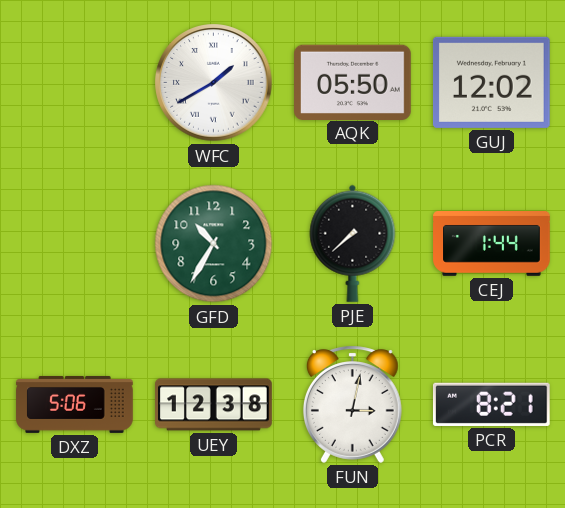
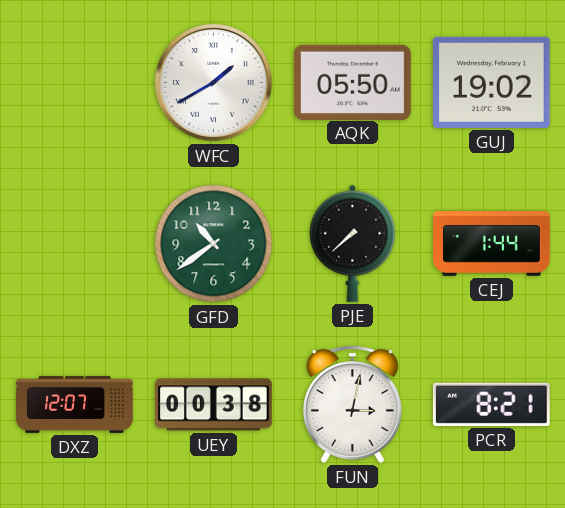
GUJ: 12:02 -> 19:02 (491, 82)
GFD: 10:35 -> 10:39 (214, 244)
DXZ: 5:06 -> 12:07 (75, 404)
UEY: 12:38 -> 00:38 (214, 405)
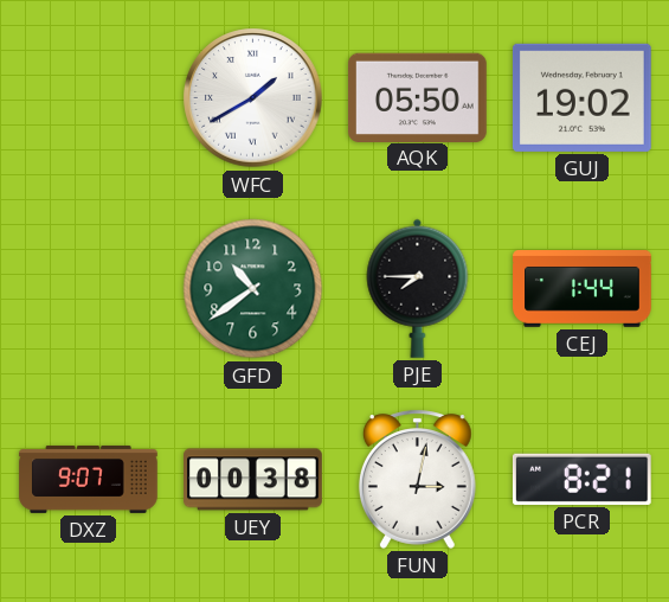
PJE: 7:38 -> 7:45 (418, 288)
DXZ: 12:07 -> 9:07 (89, 479)
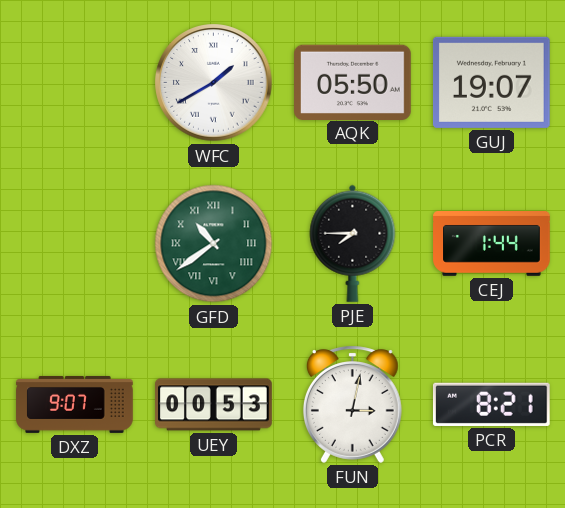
GUJ: 19:02 -> 19:07 (491, 82)
GFD numerals: Arabic -> Roman (214, 244)
UEY: 00:38 -> 00:53 (214, 405)
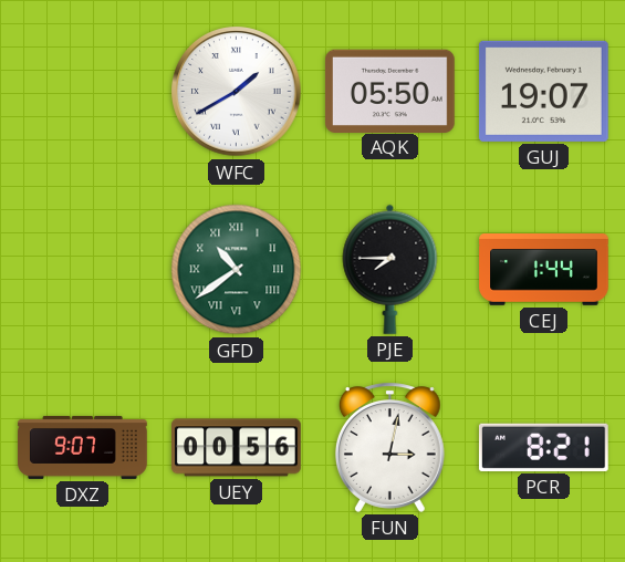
UEY: 00:53 -> 00:56 (237, 448)
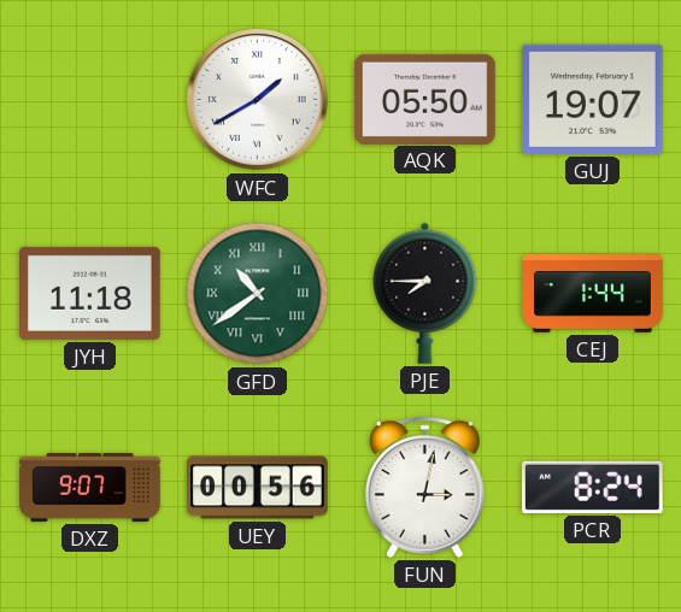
JYH: none -> 11:18 (90, 293)
PCR: 8:21 -> 8:24 (592, 487)
